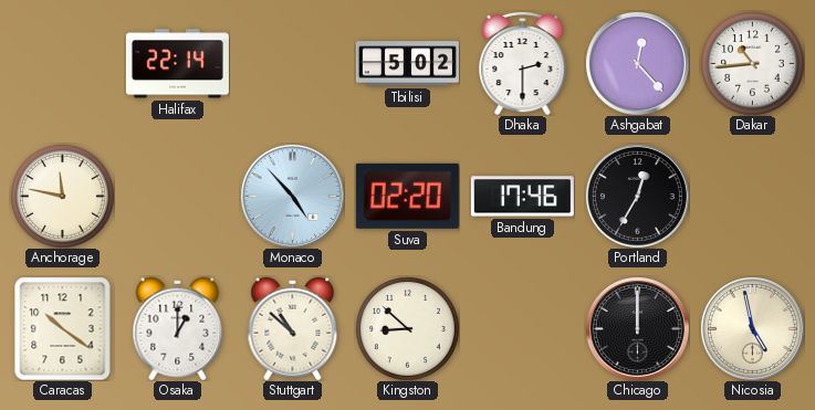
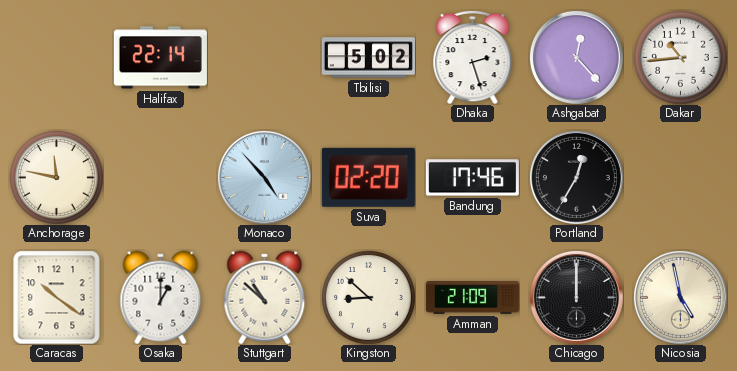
Dhaka: 2:30 -> 2:27 (473, 57)
Amman: none -> 21:09 (472, 298)
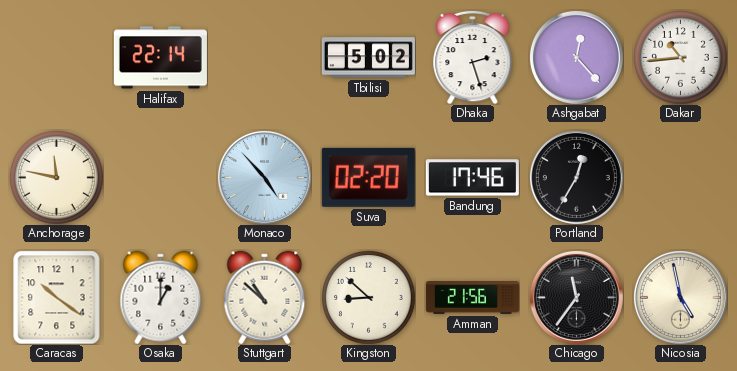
Amman: 21:09 -> 21:56 (472, 298)
Chicago: 12:00 -> 11:36 (576, 297)
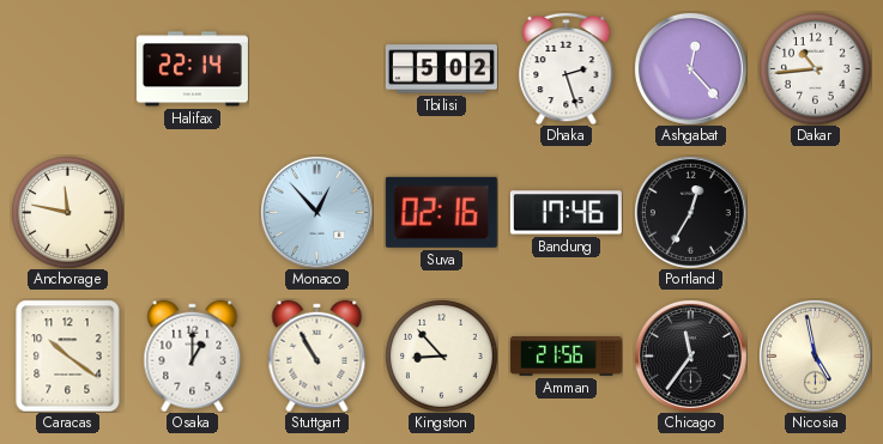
Monaco: 4:53 -> 12:53 (316, 212)
Suva: 02:20 -> 02:16 (441, 212)
Stuttgart: 10:52 -> 10:55 (317, 355)
Kingston: 8:52 -> 8:53 (442, 357)
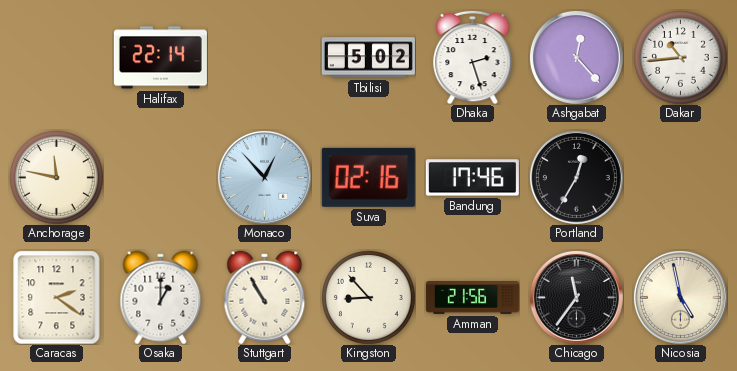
Caracas: 10:21 -> 2:21 (57, 297)
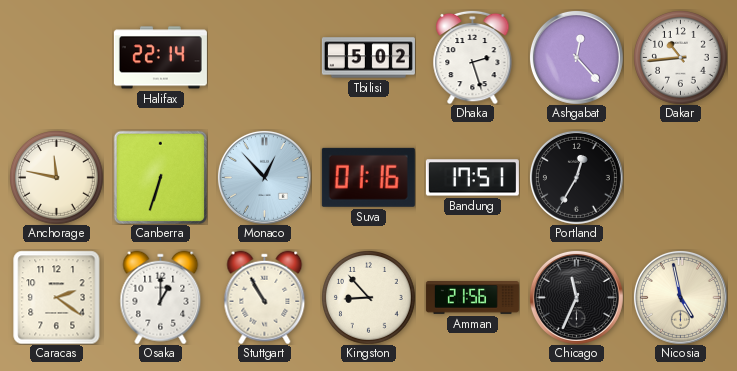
Canberra: none -> 6:33 (160, 177)
Suva: 02:16 -> 01:16 (368, 177)
Bandung: 17:46 -> 17:51 (472, 178)
Chicago: 11:36 -> 11:34 (576, 297)
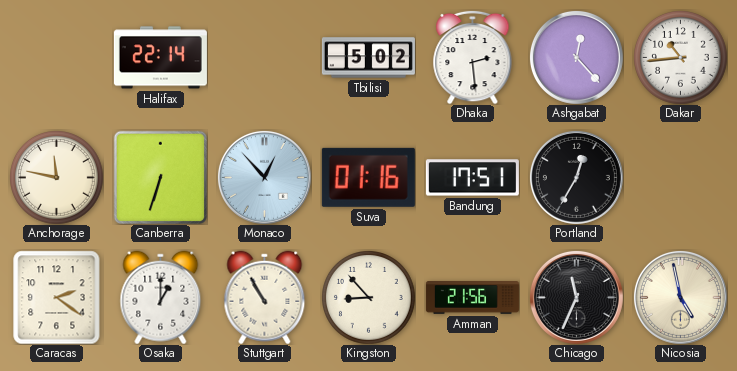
Dhaka: 2:27 -> 2:29 (473, 57)
